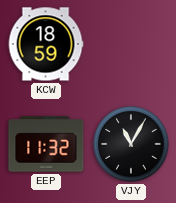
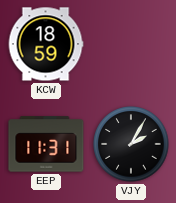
EEP: 11:32 -> 11:31 (46, 144)
VJY: 11:05 -> 2:05 (131, 144)
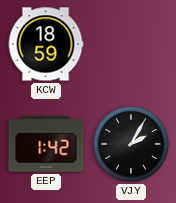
EEP: 11:31 -> 1:42 (46, 144)
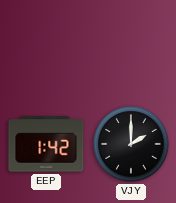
KCW: 18:59 -> none (46, 44)
VJY: 2:05 -> 2:00 (131, 144)
